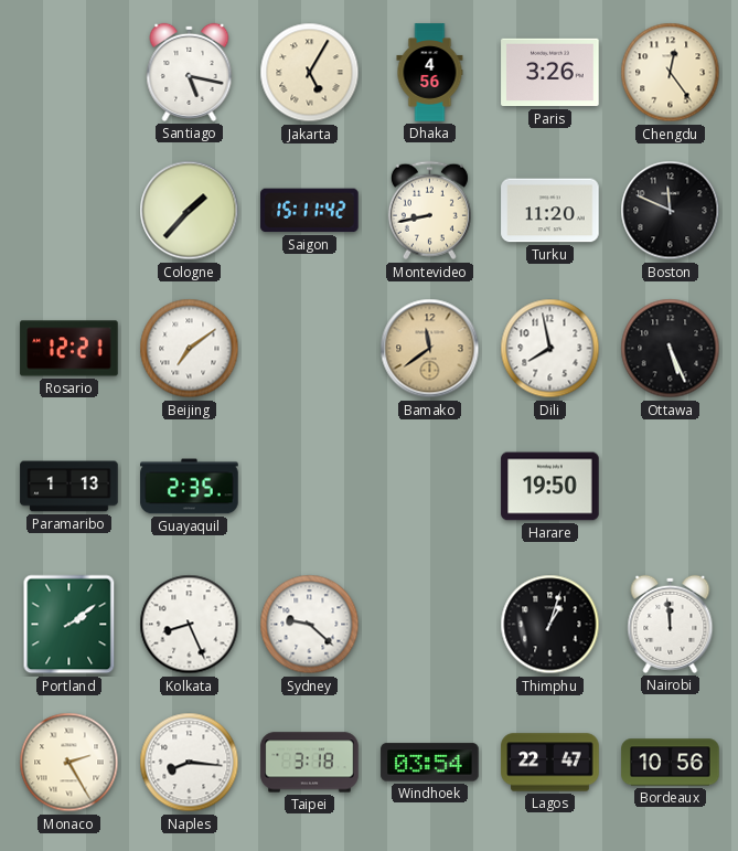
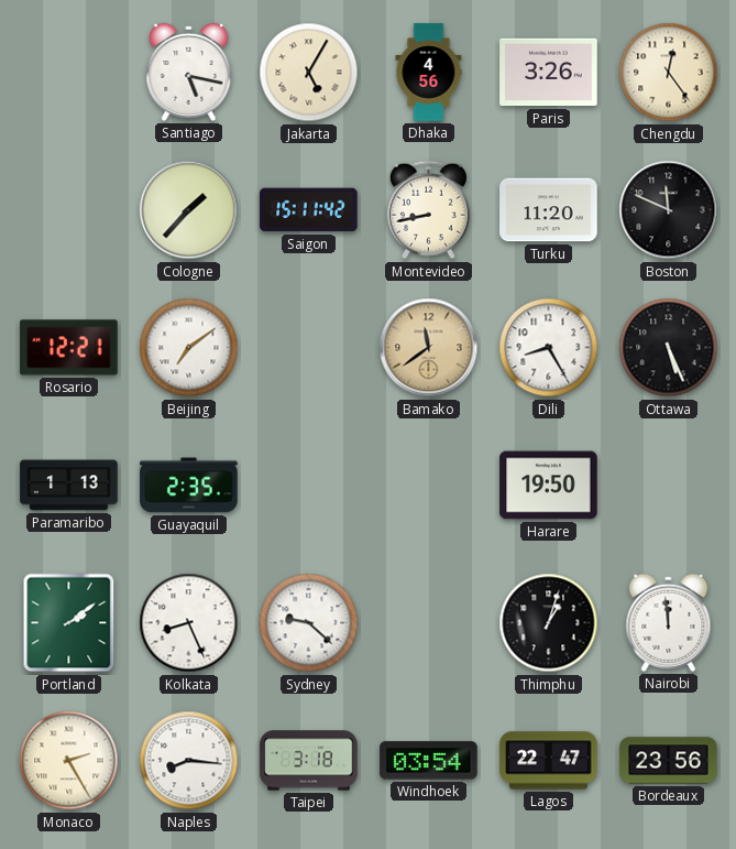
Dili: 7:58 -> 8:25 (549, 348)
Bordeaux: 10:56 -> 23:56 (669, 761)
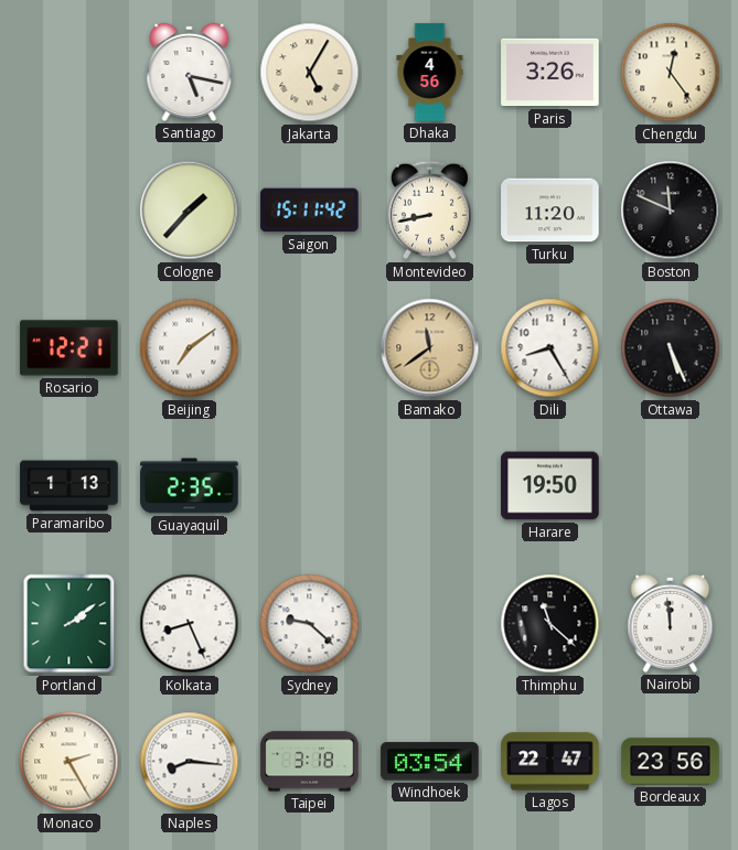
Thimphu: 1:03 -> 11:22 (550, 624)
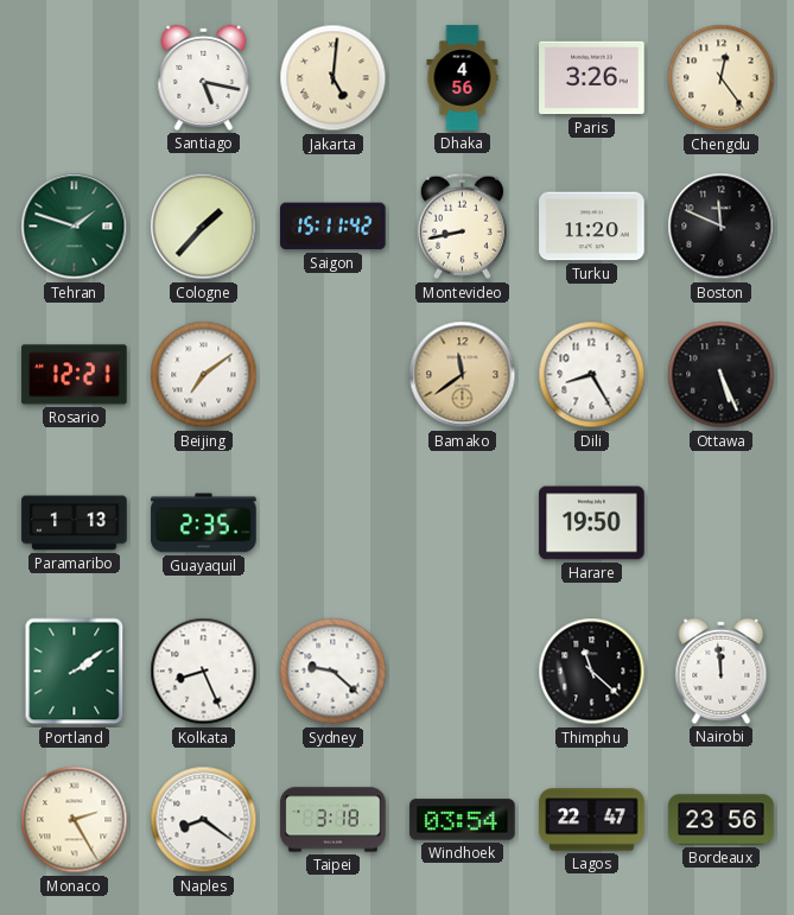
Jakarta: 5:05 -> 5:01 (334, 78)
Tehran: none -> 1:48 (75, 227)
Naples: 8:16 -> 8:21 (204, 820)
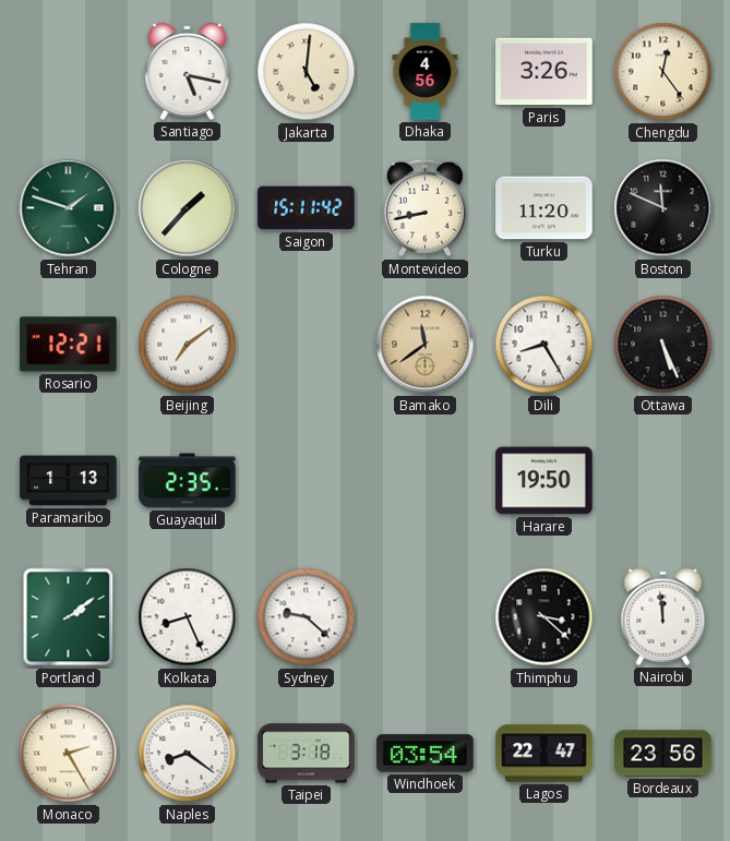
Thimphu: 11:22 -> 3:22 (544, 617)
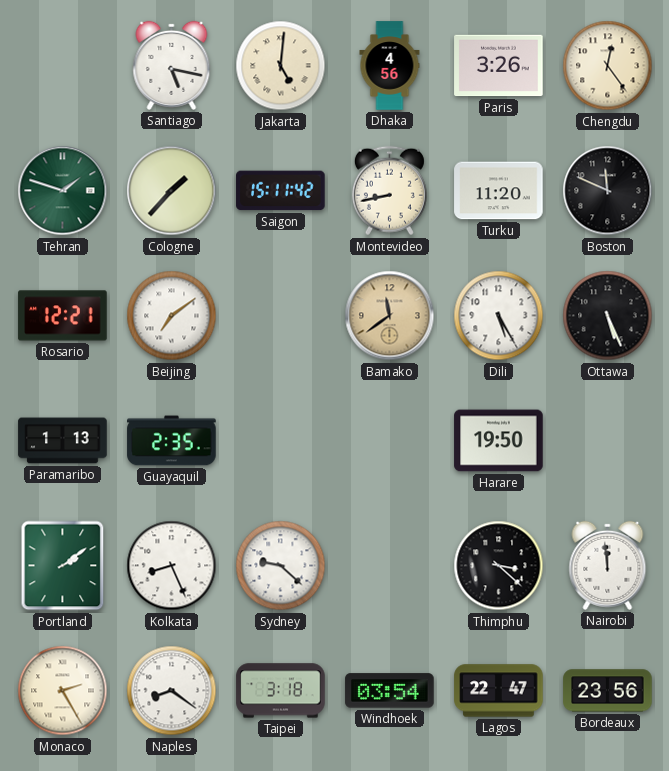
Dili: 8:25 -> 5:25 (499, 316)
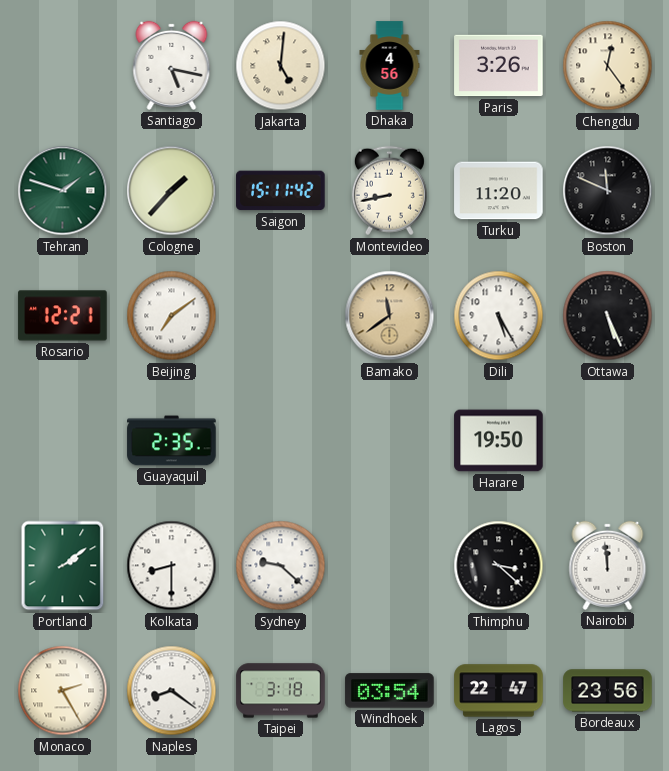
Paramaribo: 1:13 -> none (63, 441)
Kolkata: 8:26 -> 8:30 (172, 566)
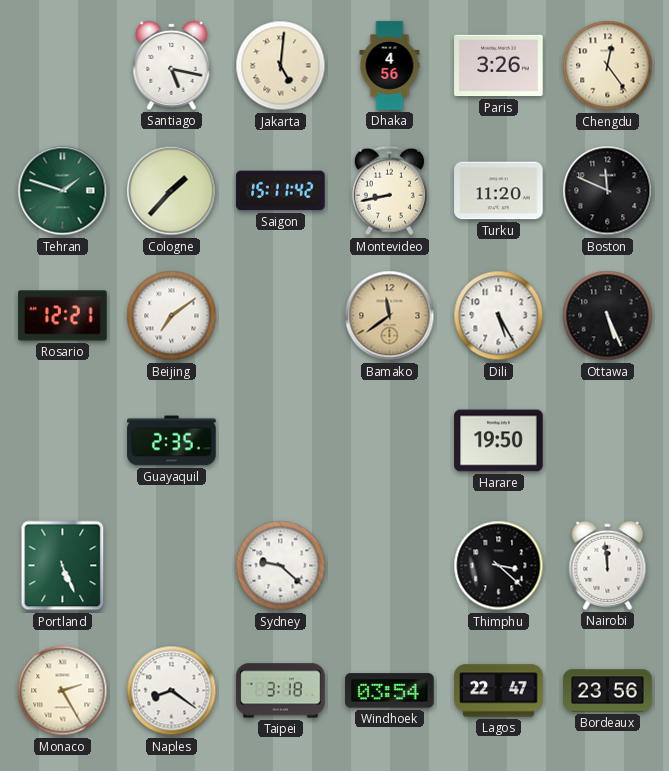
Portland: 2:09 -> 5:26 (63, 566)
Kolkata: 8:30 -> none (172, 566)
